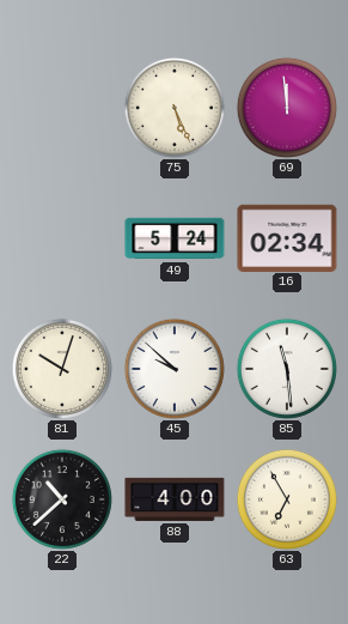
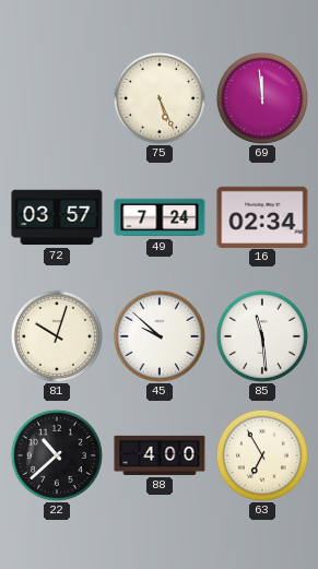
72: none -> 03:57 (57, 217)
49: 5:24 -> 7:24 (160, 217)
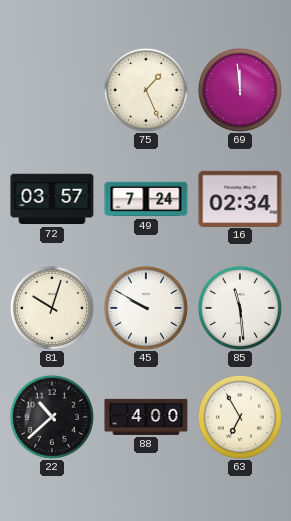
75: 5:26 -> 1:26 (146, 90)
45: 9:52 -> 9:50 (146, 308)
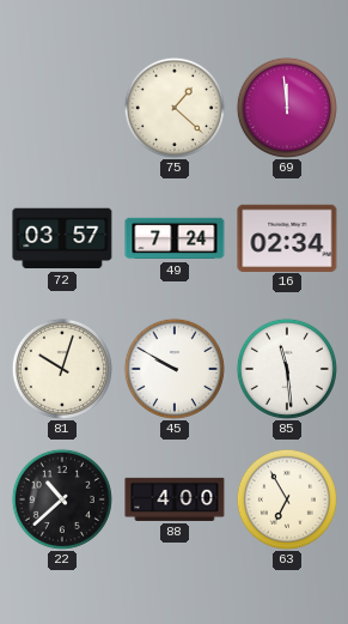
75: 1:26 -> 1:22 (175, 108)
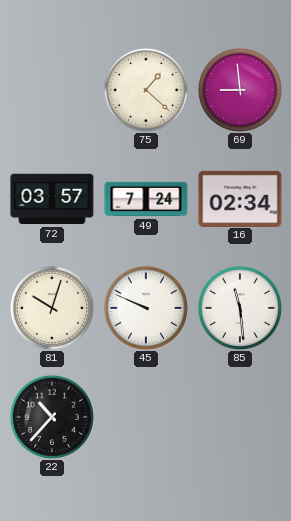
69: 11:59 -> 8:59 (240, 90)
45: 9:50 -> 9:49 (146, 308)
22: 10:38 -> 10:37 (52, 417)
88: 4:00 -> none (175, 499)
63: 6:55 -> none (287, 499)
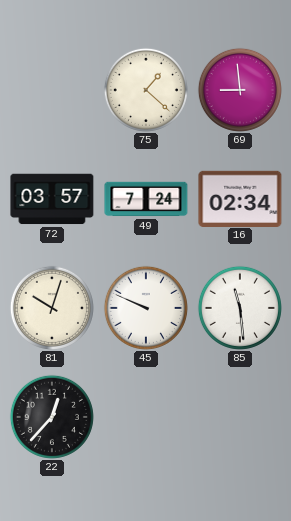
22: 10:37 -> 12:37 (52, 417)
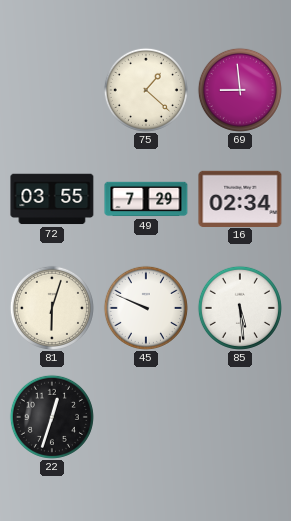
72: 03:57 -> 03:55 (52, 199)
49: 7:24 -> 7:29 (146, 199)
81: 10:03 -> 6:03 (52, 308)
85: 11:29 -> 5:29 (240, 308)
22: 12:37 -> 12:33 (52, 417)
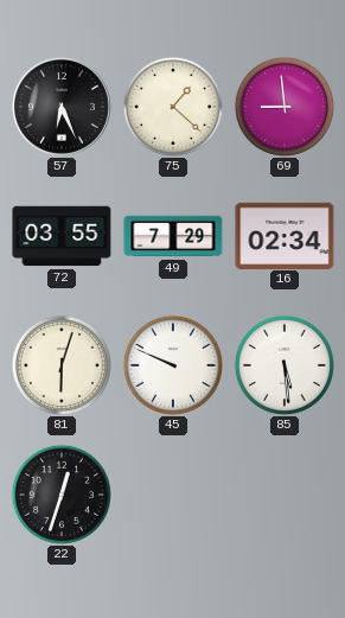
57: none -> 6:26 (62, 107)
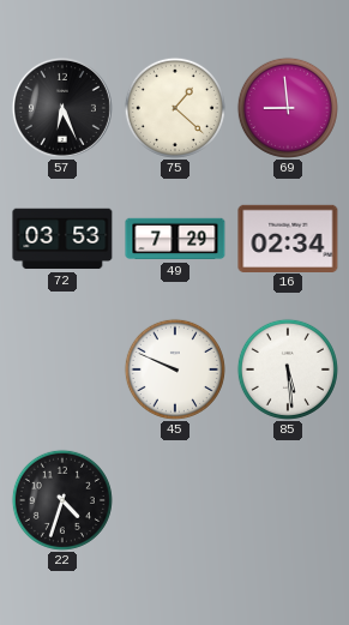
72: 03:55 -> 03:53 (62, 239)
81: 6:03 -> none (62, 365)
22: 12:33 -> 4:33 (62, 500)
